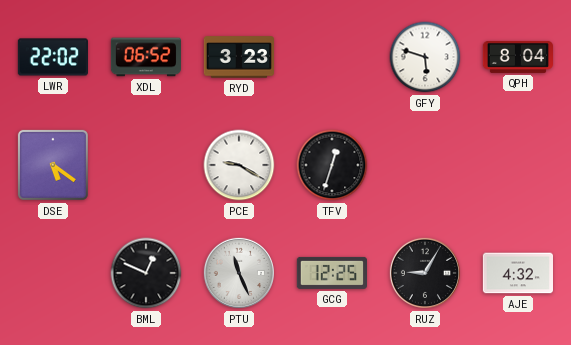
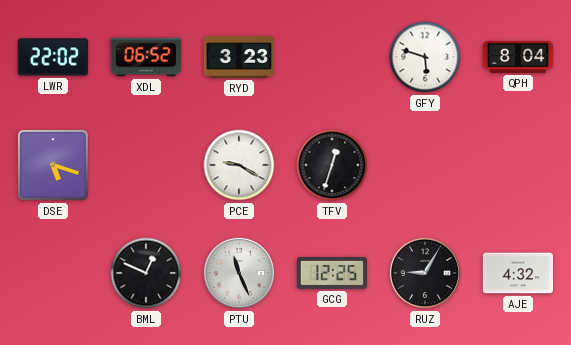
DSE: 5:21 -> 5:18 (53, 165)
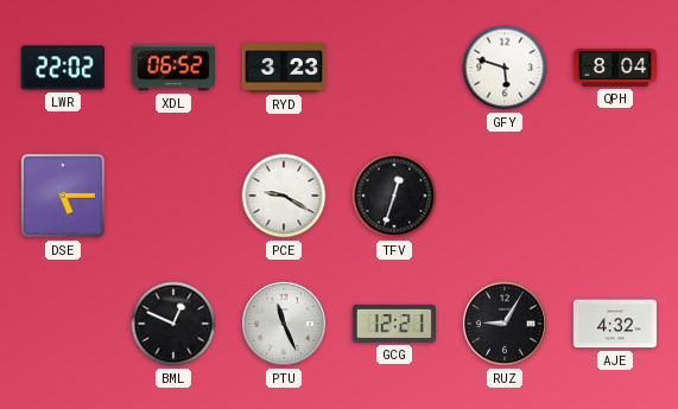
DSE: 5:18 -> 5:15 (63, 196)
GCG: 12:25 -> 12:21 (393, 324)
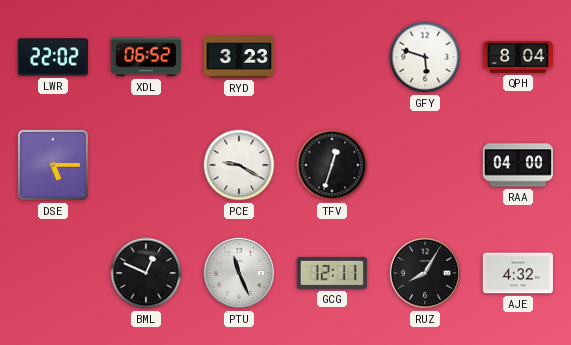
RAA: none -> 04:00 (517, 165)
GCG: 12:21 -> 12:11 (331, 273)
RUZ: 9:05 -> 8:05 (425, 273)
